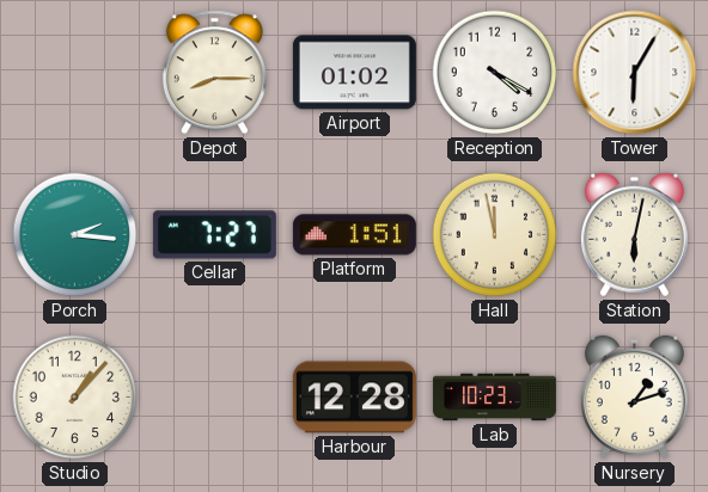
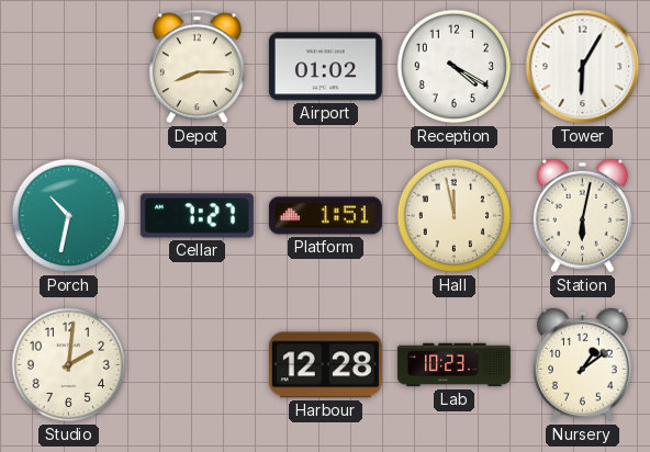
Porch: 2:16 -> 10:32 (69, 216)
Studio: 1:07 -> 2:01 (69, 365)
Nursery: 1:12 -> 1:09 (582, 365)
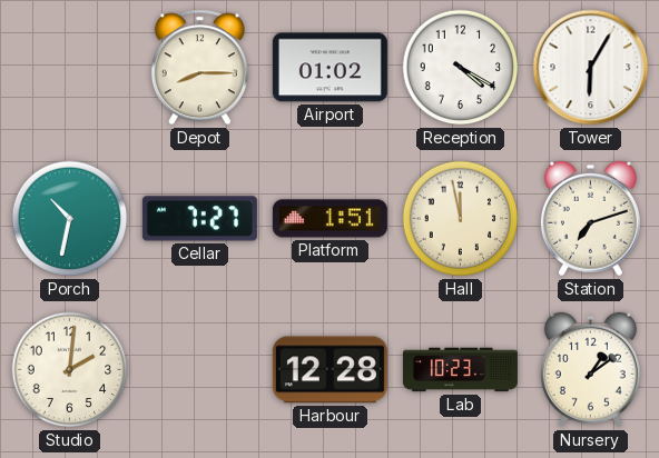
Station: 6:02 -> 7:12 (590, 219)
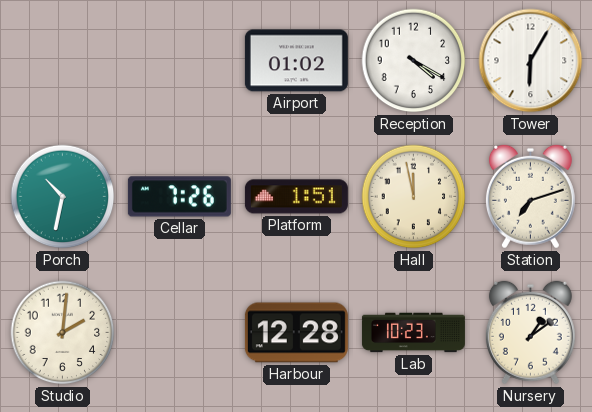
Depot: 8:15 -> none (199, 68)
Cellar: 7:27 -> 7:26 (179, 197)
